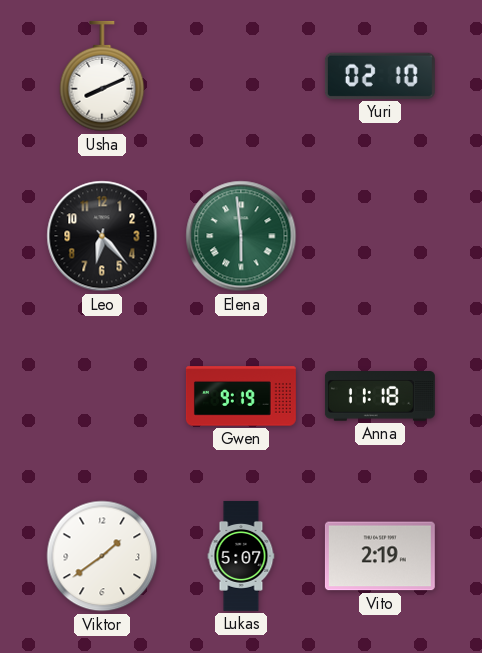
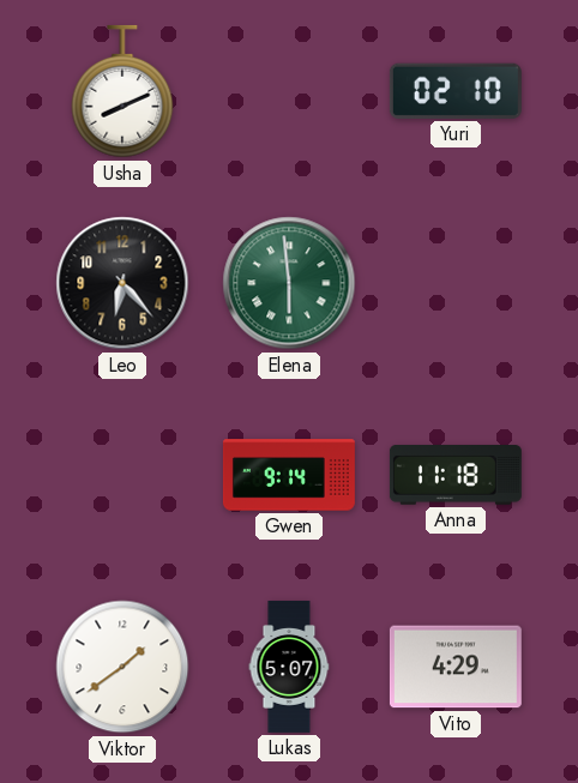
Gwen: 9:19 -> 9:14 (289, 475)
Vito: 2:19 -> 4:29 (456, 667)
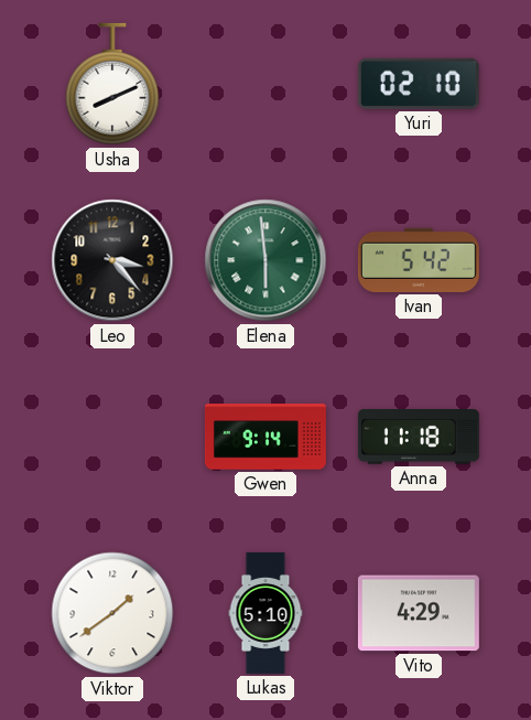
Leo: 6:23 -> 3:23 (112, 260)
Ivan: none -> 5:42 (419, 260)
Lukas: 5:07 -> 5:10 (265, 613)
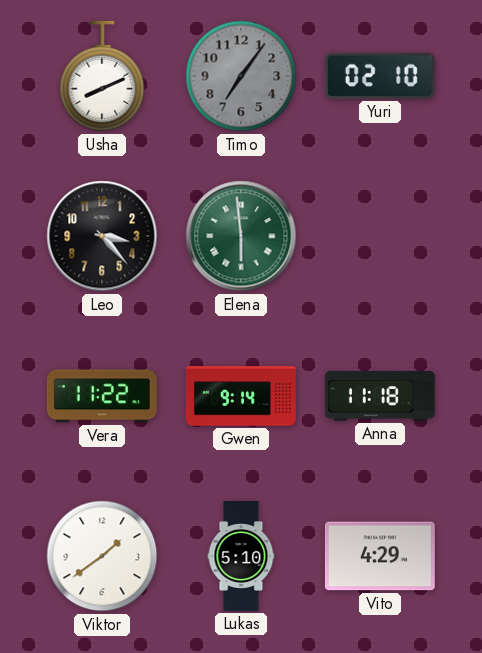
Timo: none -> 7:06 (241, 76)
Ivan: 5:42 -> none (419, 260)
Vera: none -> 11:22 (102, 396)
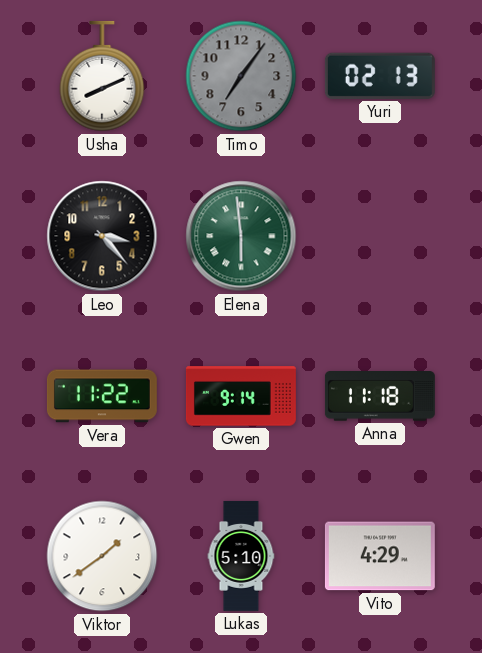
Yuri: 02:10 -> 02:13 (380, 76)
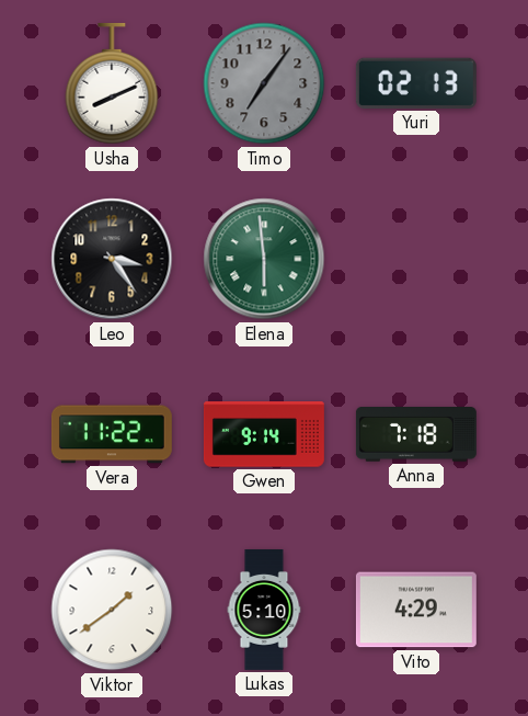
Leo: 3:23 -> 3:24 (112, 259)
Anna: 11:18 -> 7:18 (416, 435)
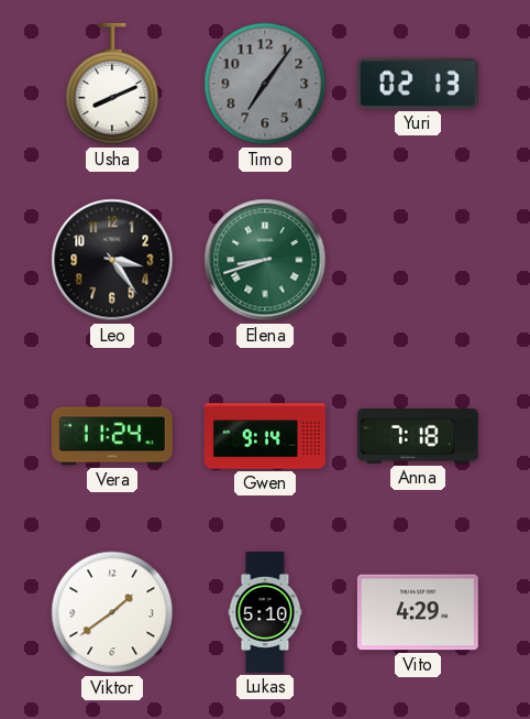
Elena: 5:59 -> 8:42 (265, 260)
Vera: 11:22 -> 11:24 (112, 436)
